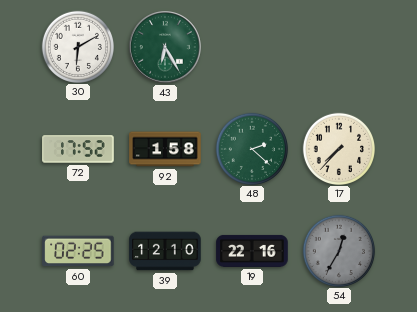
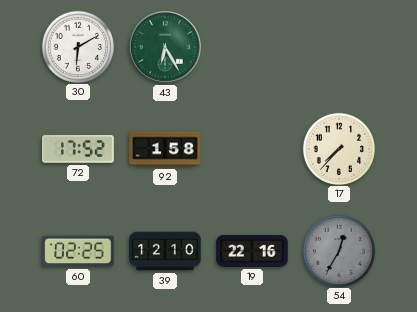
48: 2:22 -> none (251, 148)
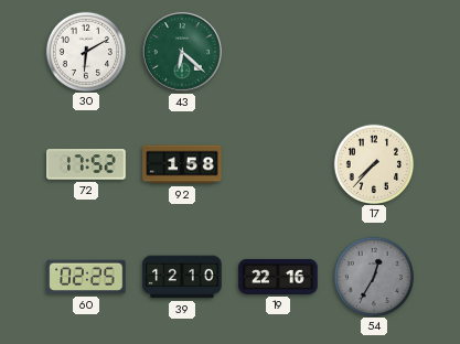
43: 6:25 -> 6:22 (182, 52)
